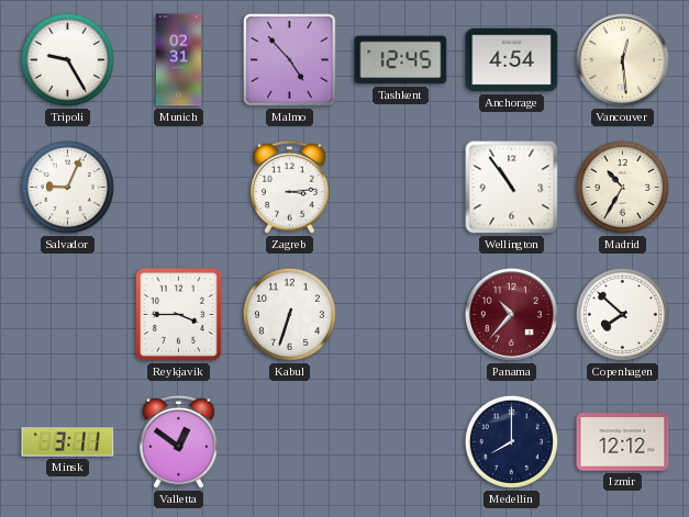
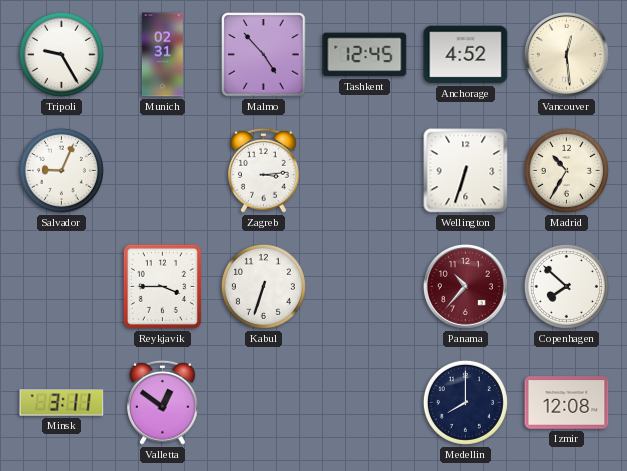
Anchorage: 4:54 -> 4:52 (466, 55)
Wellington: 10:54 -> 6:33 (466, 171)
Izmir: 12:12 -> 12:08 (567, 403)
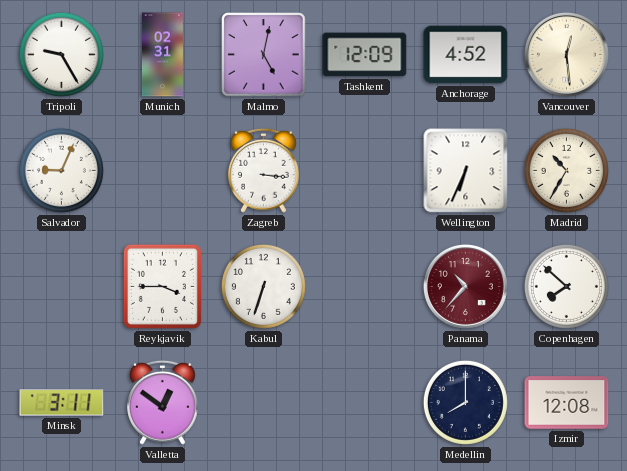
Malmo: 4:53 -> 5:02 (264, 55)
Tashkent: 12:45 -> 12:09 (365, 55)
Zagreb: 3:14 -> 3:16 (264, 170)
Wellington: 6:33 -> 6:34 (466, 171)
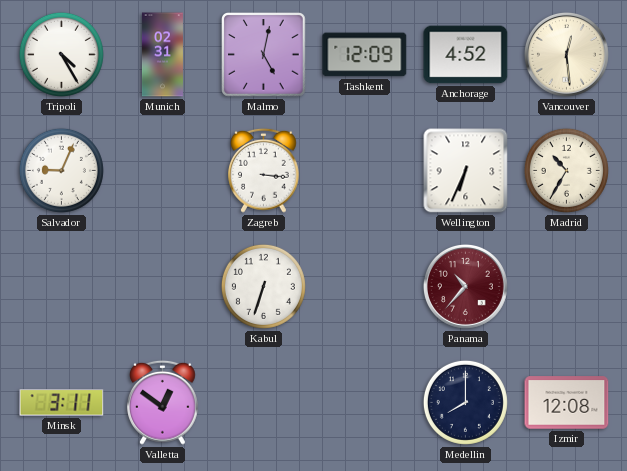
Tripoli: 9:25 -> 4:25 (61, 54)
Reykjavik: 3:45 -> none (162, 286)
Copenhagen: 7:52 -> none (566, 286)
